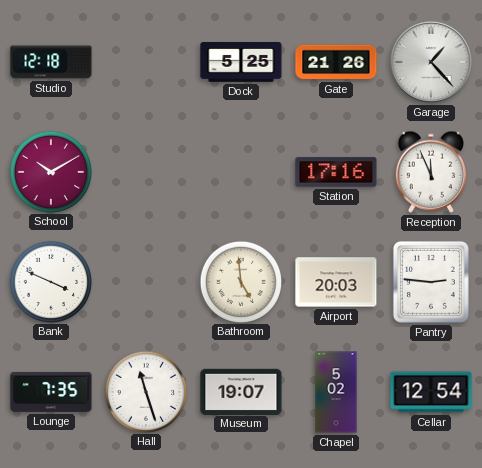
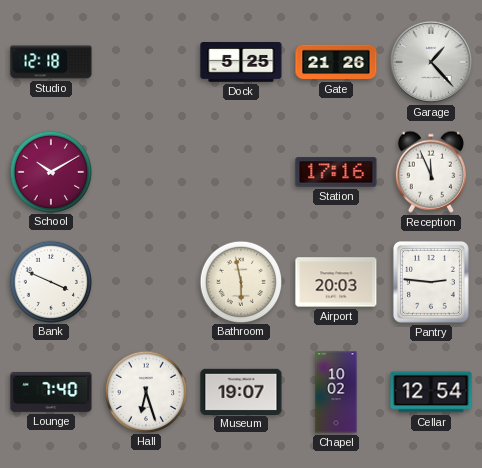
Bathroom: 4:59 -> 5:58 (240, 281)
Lounge: 7:35 -> 7:40 (51, 392)
Hall: 11:27 -> 6:27 (145, 391)
Chapel: 5:02 -> 10:02 (336, 392)
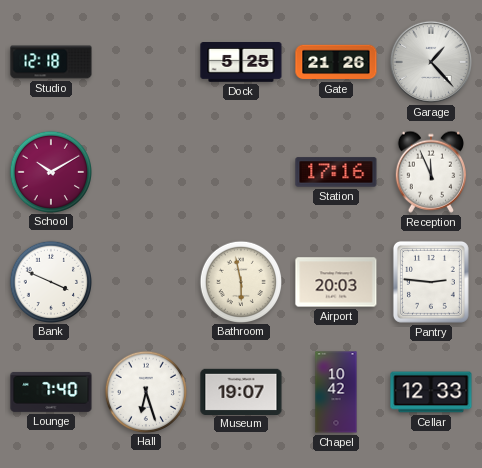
Chapel: 10:02 -> 10:42 (336, 392)
Cellar: 12:54 -> 12:33 (431, 392)
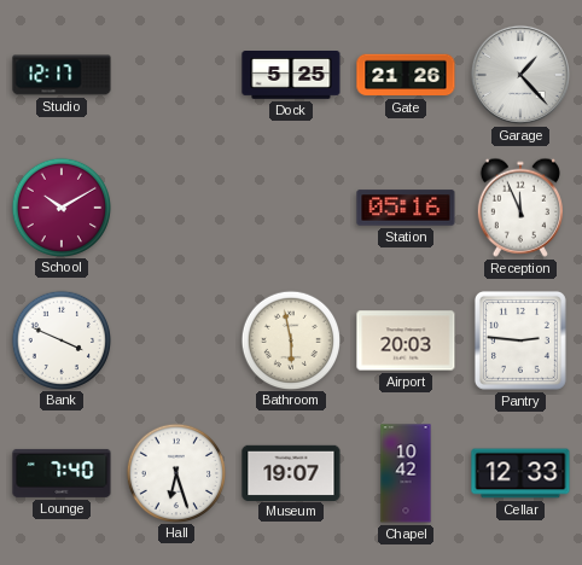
Studio: 12:18 -> 12:17 (62, 75)
Station: 17:16 -> 05:16 (406, 208)
